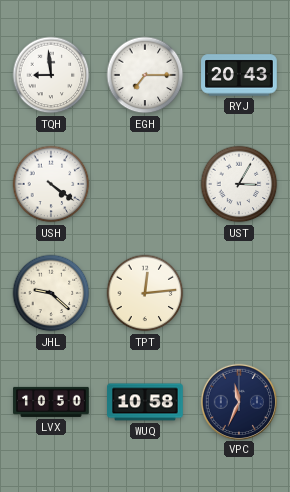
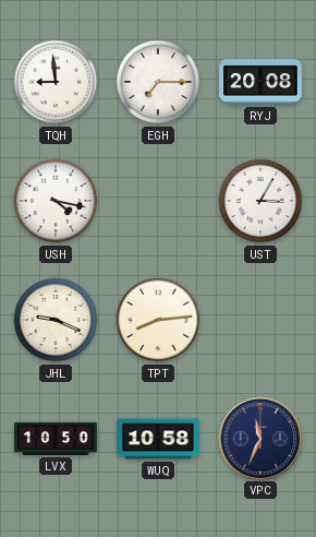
RYJ: 20:43 -> 20:08 (260, 82)
USH: 4:21 -> 4:17 (56, 201)
JHL: 9:22 -> 9:19 (56, 320)
TPT: 12:14 -> 8:14 (158, 320)
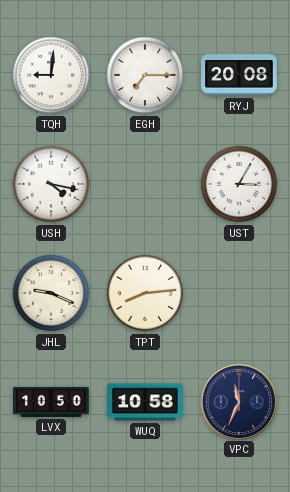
TQH: 8:59 -> 9:01 (51, 75)
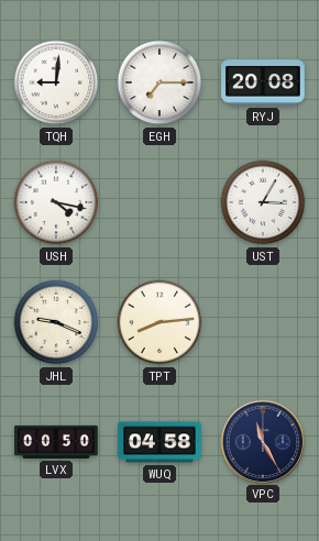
LVX: 10:50 -> 00:50 (56, 442)
WUQ: 10:58 -> 04:58 (159, 442)
VPC: 11:34 -> 11:25 (262, 441)
